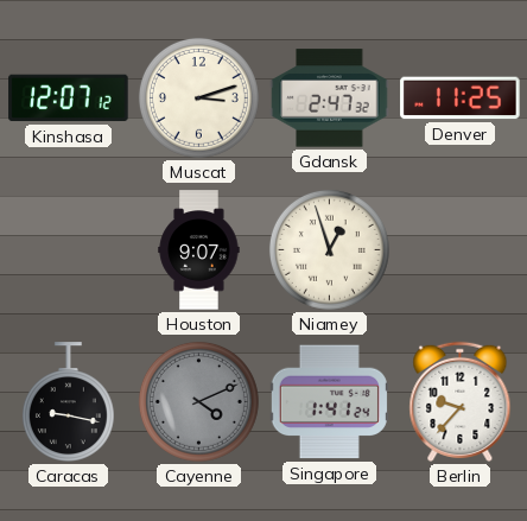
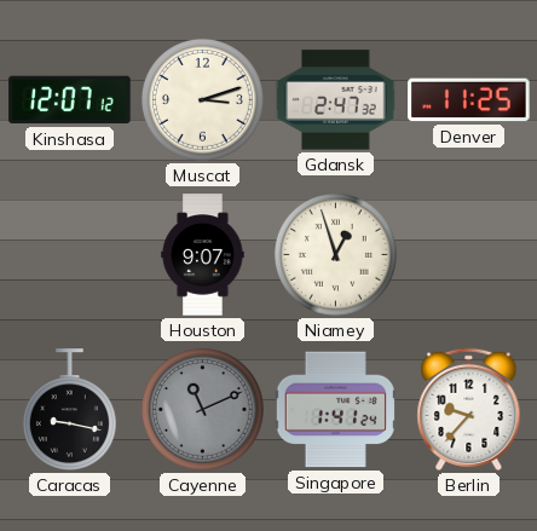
Cayenne: 4:11 -> 11:11 (202, 409)
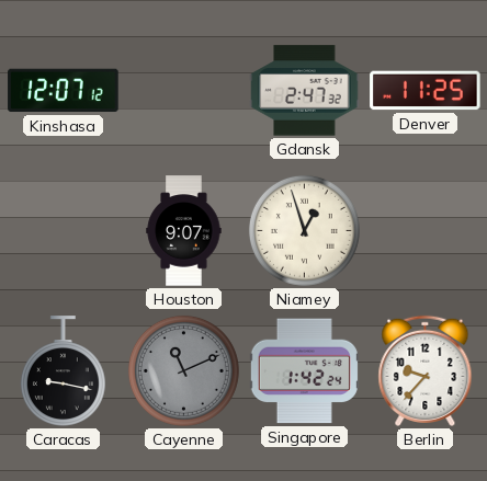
Muscat: 3:12 -> none (202, 99)
Singapore: 1:41 -> 1:42 (304, 371)
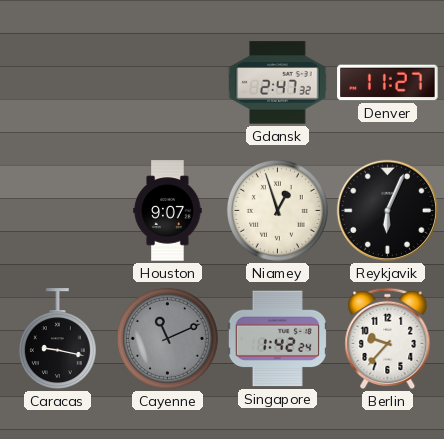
Kinshasa: 12:07 -> none (64, 91)
Denver: 11:25 -> 11:27 (388, 83)
Reykjavik: none -> 6:04 (387, 210)
